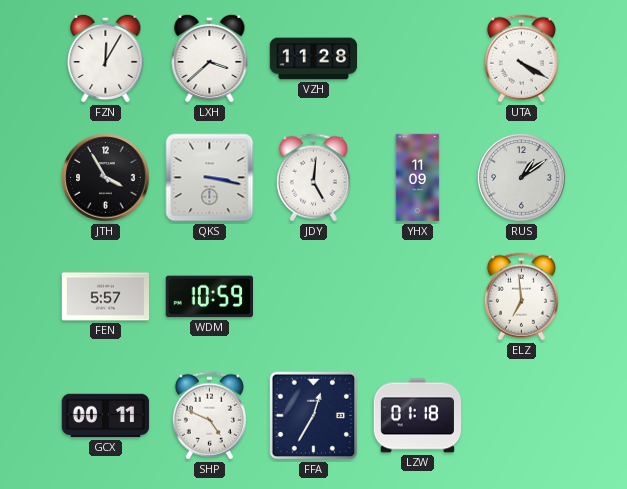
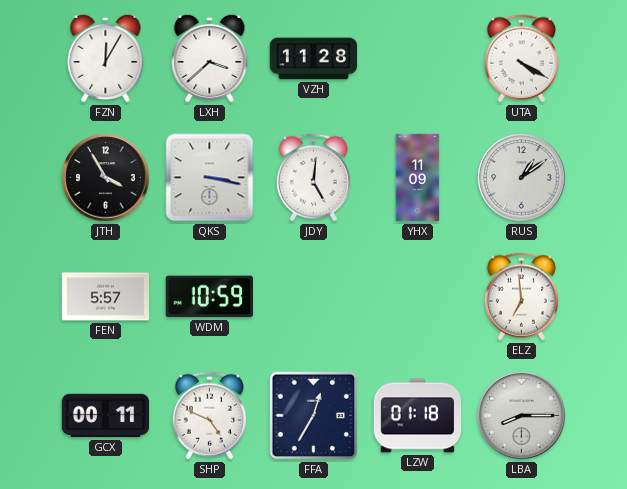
LBA: none -> 8:15 (522, 416)
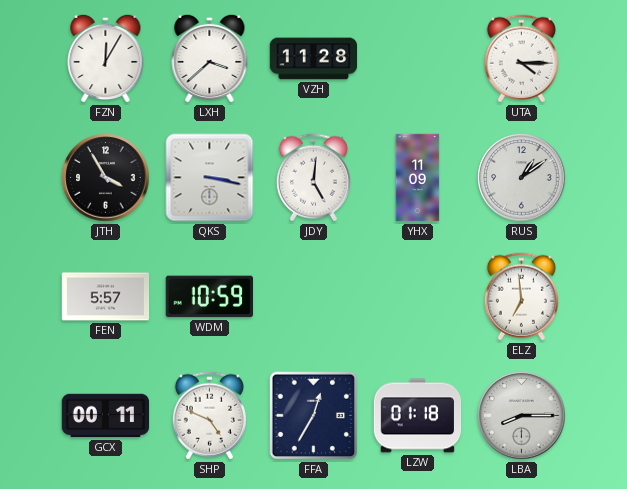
UTA: 4:20 -> 4:15 (521, 59)
